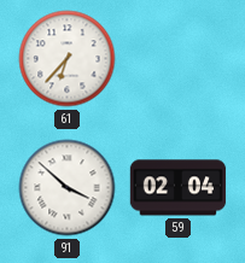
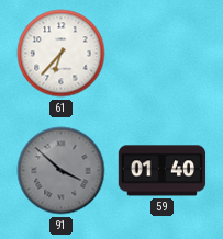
91 dial: white -> grey (62, 171)
59: 02:04 -> 01:40 (163, 171)
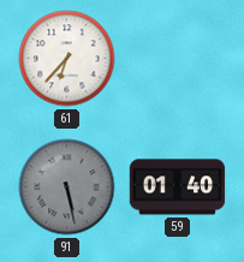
91: 3:52 -> 5:28 (67, 187)
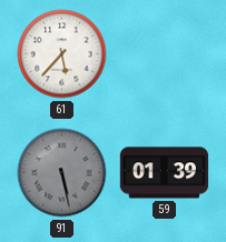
61: 6:37 -> 5:37 (62, 54)
59: 01:40 -> 01:39 (165, 173)
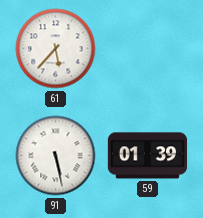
91 dial: grey -> white (56, 156)
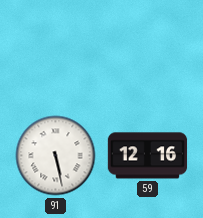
61: 5:37 -> none (56, 49)
59: 01:39 -> 12:16 (148, 156)
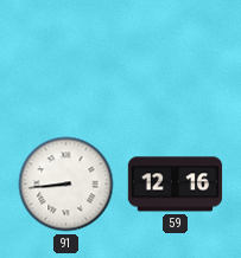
91: 5:28 -> 8:44 (66, 185)
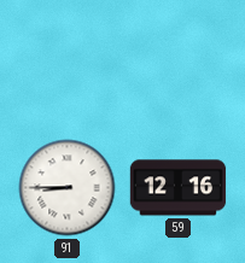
91: 8:44 -> 8:45 (68, 188)
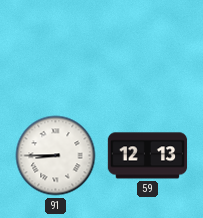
59: 12:16 -> 12:13 (148, 156)
